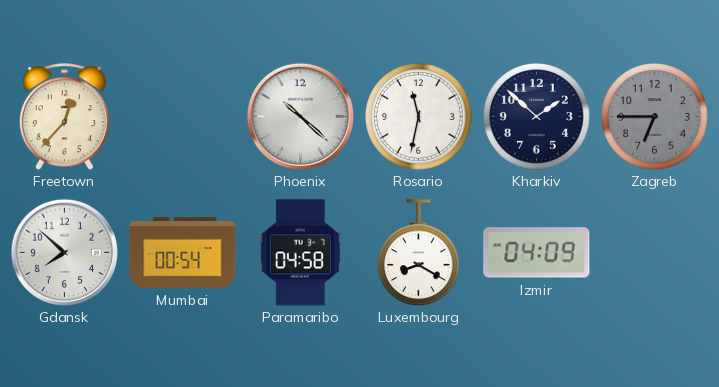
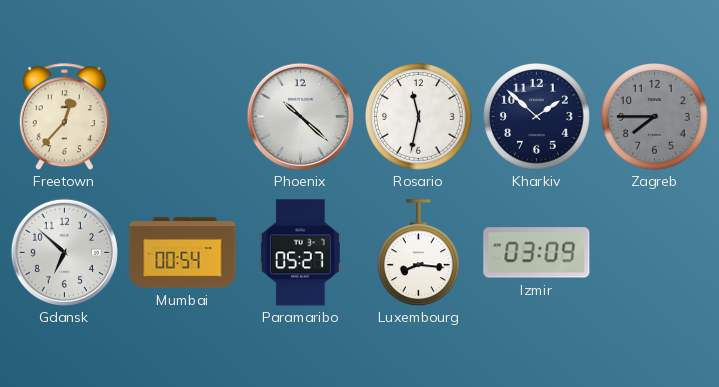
Zagreb: 6:45 -> 7:45 (655, 117)
Gdansk: 7:52 -> 6:52 (64, 252)
Paramaribo: 04:58 -> 05:27 (300, 253)
Luxembourg: 8:20 -> 8:16 (418, 253)
Izmir: 04:09 -> 03:09 (537, 253)
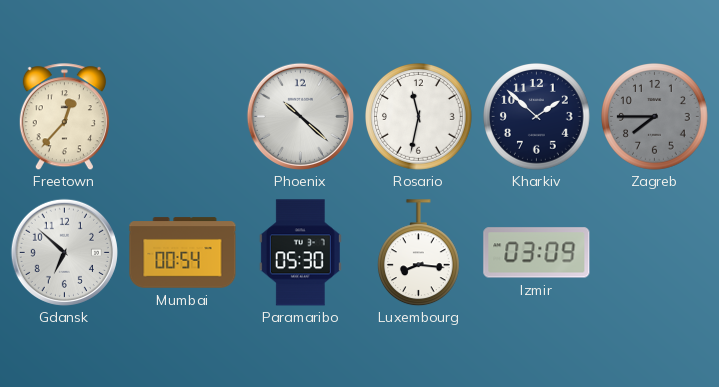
Paramaribo: 05:27 -> 05:30 (300, 253)
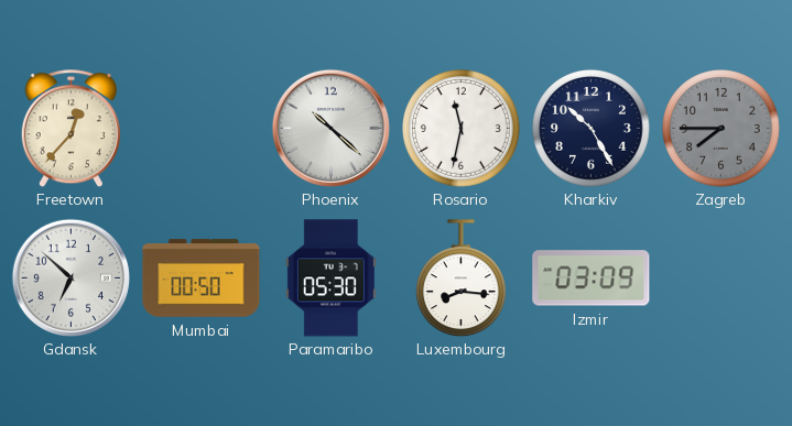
Kharkiv: 1:52 -> 10:25 (592, 129)
Mumbai: 00:54 -> 00:50 (202, 278)
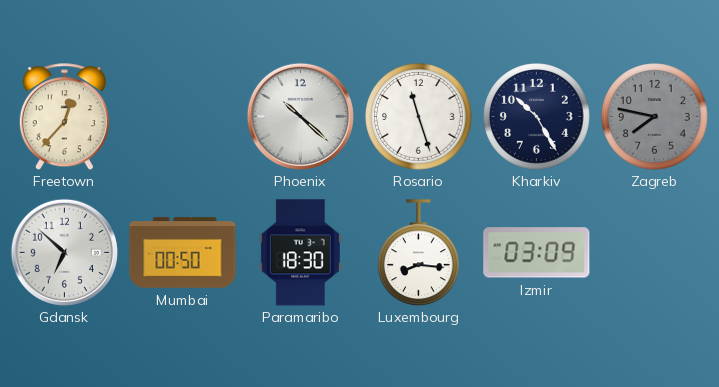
Rosario: 11:32 -> 11:27 (419, 117)
Zagreb: 7:45 -> 7:47 (655, 117)
Paramaribo: 05:30 -> 18:30 (300, 253)
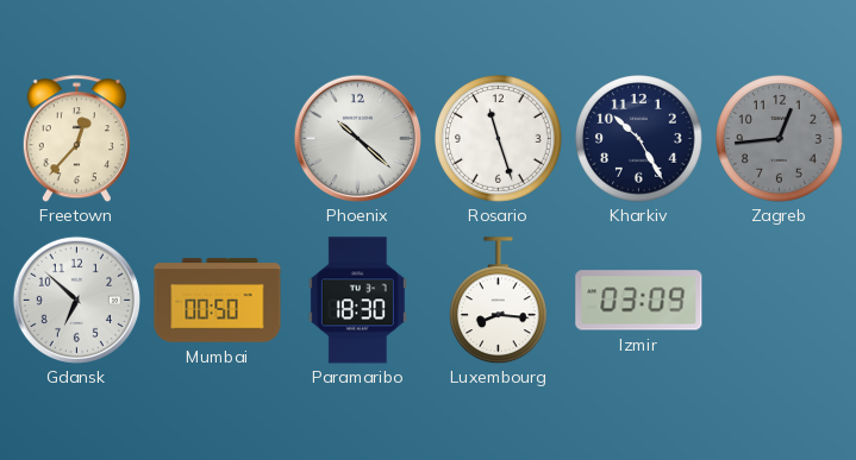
Zagreb: 7:47 -> 12:44 (780, 139)
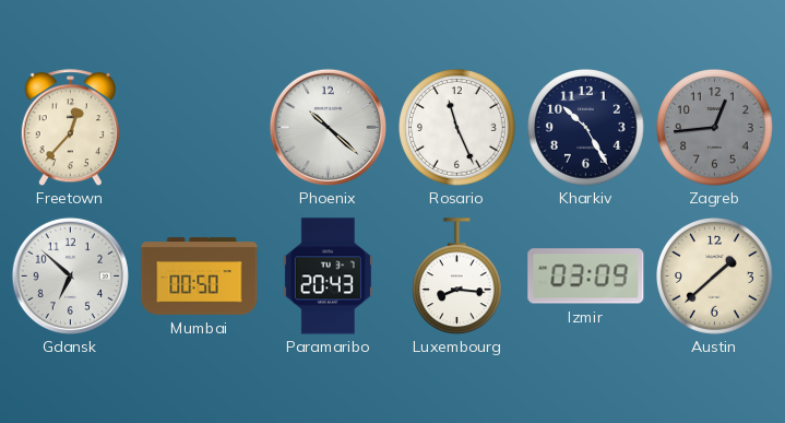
Rosario: 11:27 -> 11:26 (457, 128)
Paramaribo: 18:30 -> 20:43 (328, 277)
Austin: none -> 1:38 (715, 277)
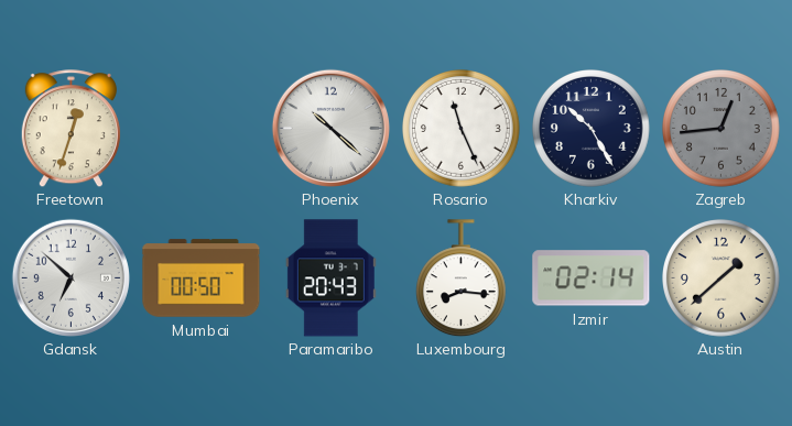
Freetown: 12:37 -> 12:33 (70, 129)
Izmir: 03:09 -> 02:14 (592, 278)
